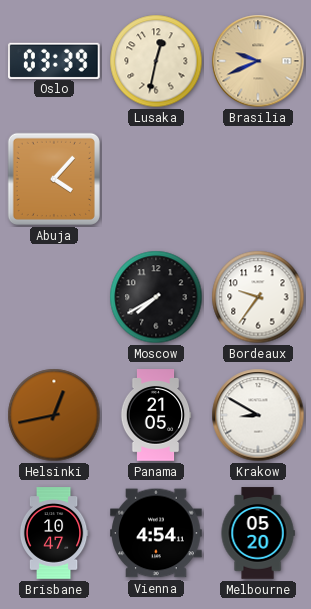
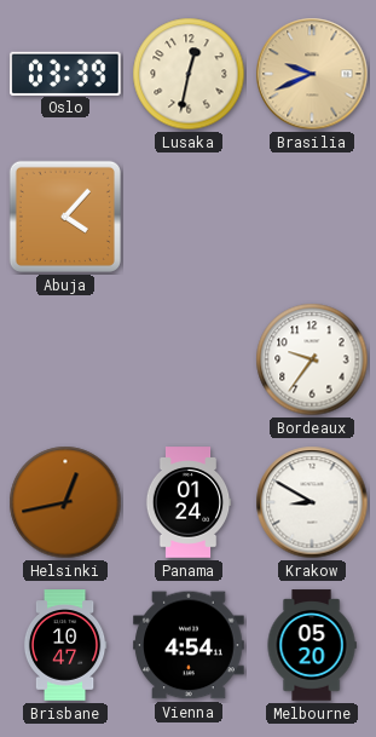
Moscow: 7:40 -> none (156, 297)
Panama: 21:05 -> 01:24 (189, 502)
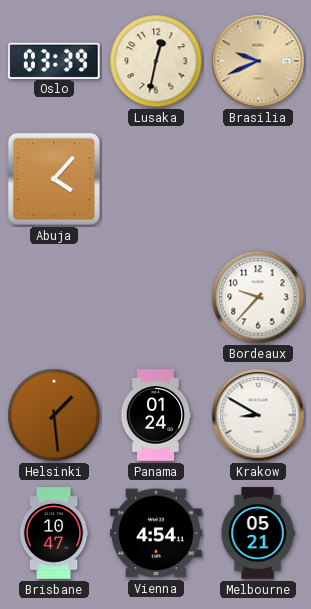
Bordeaux: 9:36 -> 9:37 (258, 297)
Helsinki: 12:43 -> 1:29 (54, 415)
Melbourne: 05:20 -> 05:21 (258, 533)
